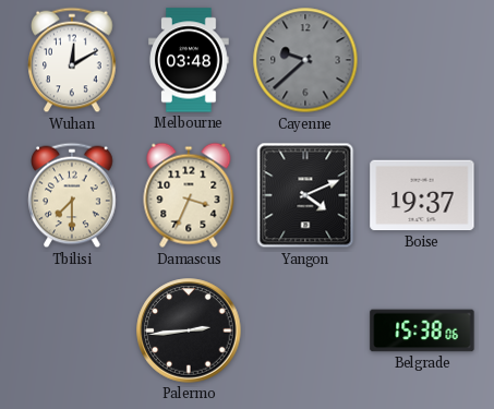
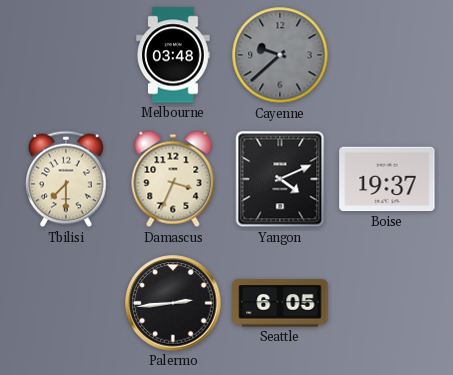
Wuhan: 12:10 -> none (72, 60)
Seattle: none -> 6:05 (280, 303)
Belgrade: 15:38 -> none (422, 330)
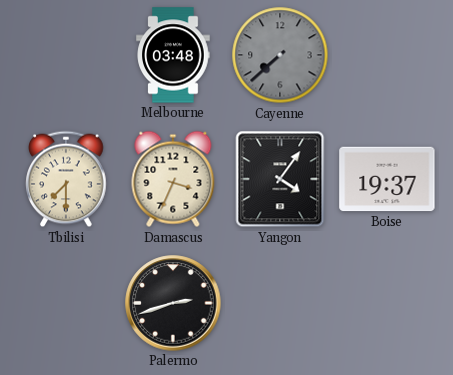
Cayenne: 9:38 -> 7:38 (280, 55)
Yangon: 4:11 -> 4:06 (280, 179)
Palermo: 2:44 -> 2:42 (173, 303)
Seattle: 6:05 -> none (280, 303)
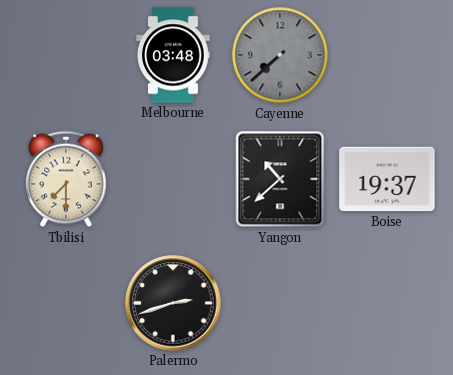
Damascus: 3:34 -> none (173, 179)
Yangon: 4:06 -> 10:38 (280, 179)
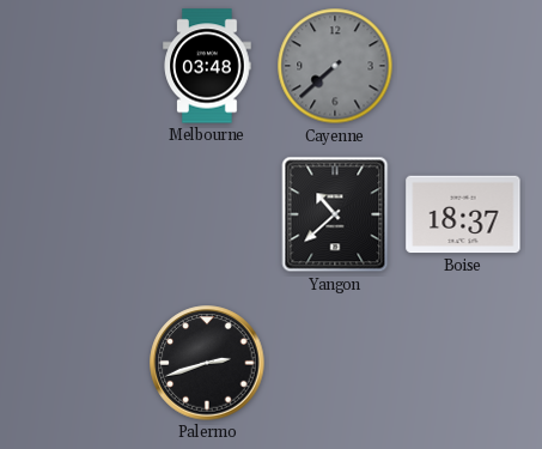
Tbilisi: 7:30 -> none (66, 179)
Boise: 19:37 -> 18:37 (463, 214)
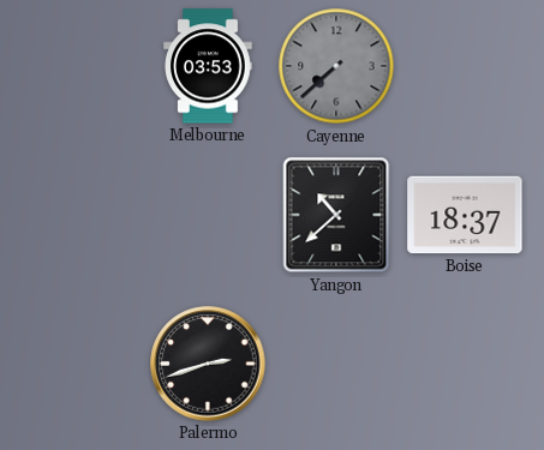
Melbourne: 03:48 -> 03:53 (208, 66)
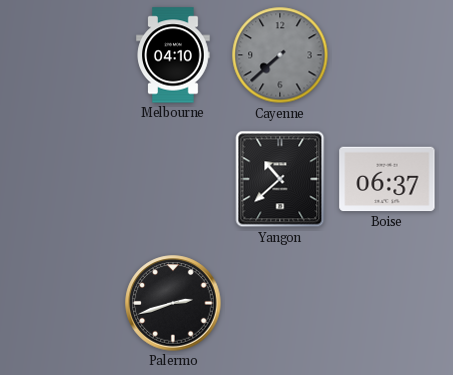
Melbourne: 03:53 -> 04:10 (173, 55)
Boise: 18:37 -> 06:37 (387, 179)
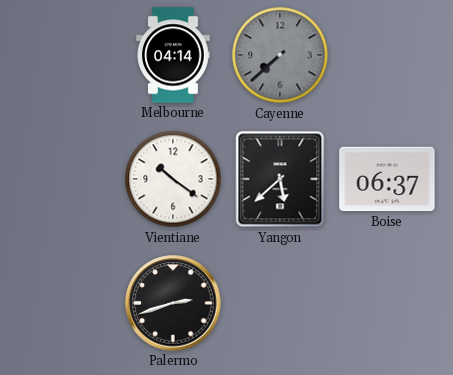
Melbourne: 04:10 -> 04:14 (173, 55)
Vientiane: none -> 10:21 (173, 179)
Yangon: 10:38 -> 5:38 (280, 179)
